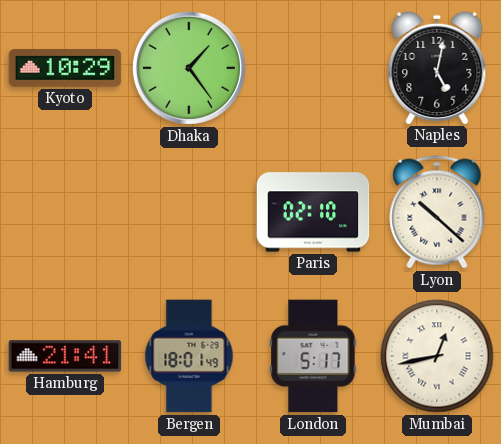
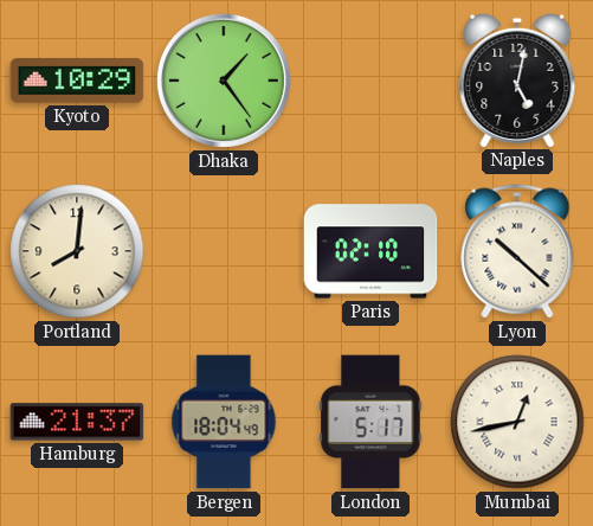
Portland: none -> 8:01 (77, 251)
Hamburg: 21:41 -> 21:37 (77, 422)
Bergen: 18:01 -> 18:04 (224, 422)
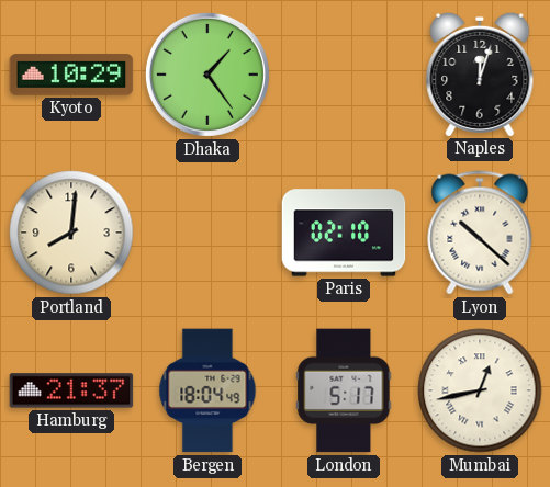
Naples: 5:02 -> 12:03 (480, 73)
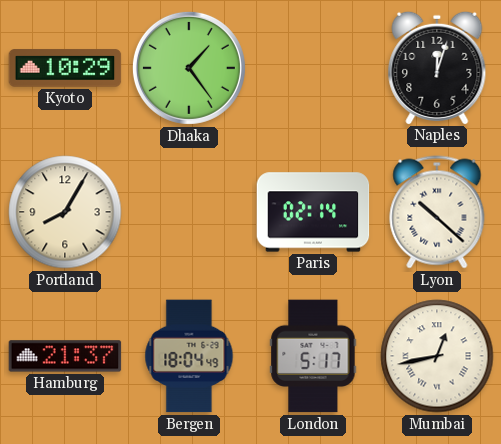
Portland: 8:01 -> 8:05 (65, 212)
Paris: 02:10 -> 02:14 (313, 212)
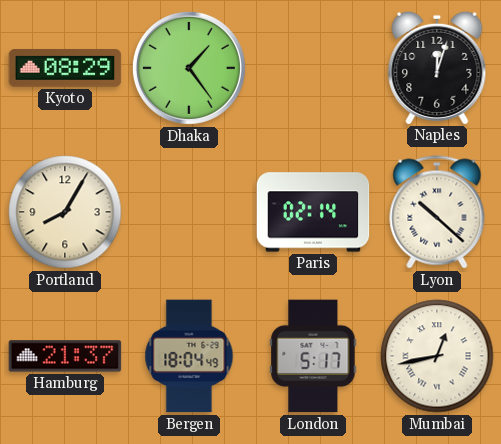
Kyoto: 10:29 -> 08:29 (65, 68)
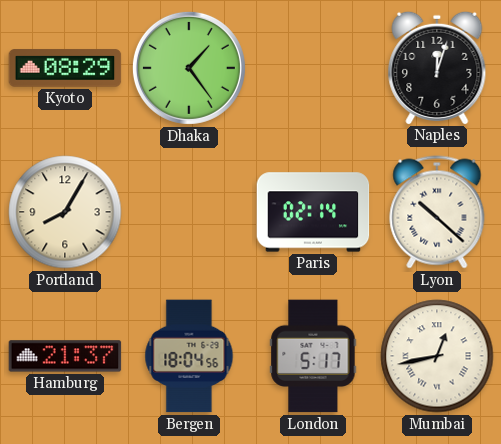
Bergen: 18:04:49 -> 18:04:56 (189, 356)
